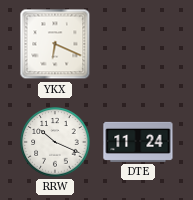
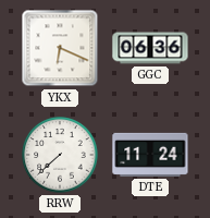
GGC: none -> 06:36 (150, 48)
RRW: 10:19 -> 7:38 (60, 155)
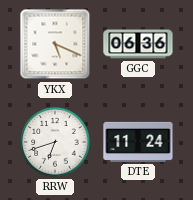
YKX: 6:19 -> 5:19 (55, 44)
RRW: 7:38 -> 6:42 (55, 142)
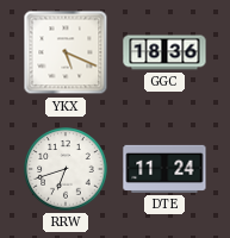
GGC: 06:36 -> 18:36 (164, 52)
